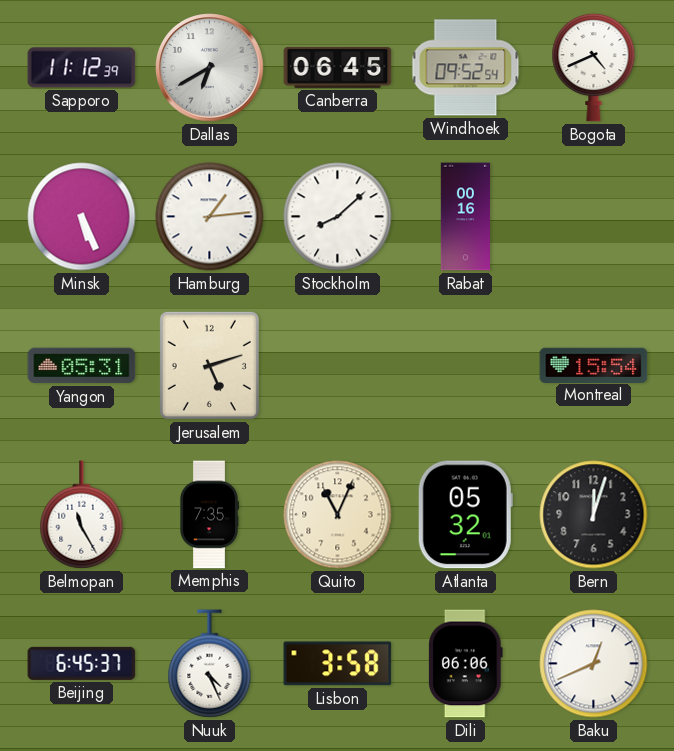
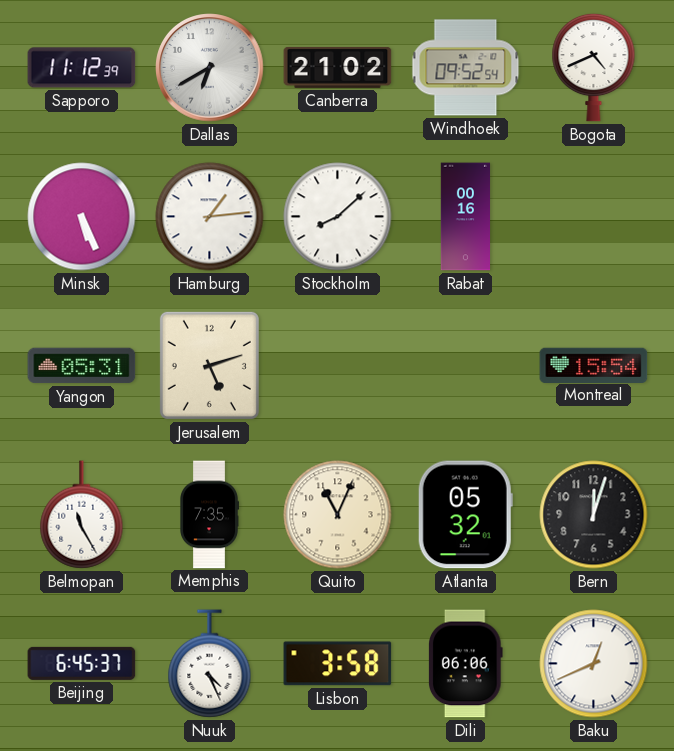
Canberra: 06:45 -> 21:02 (338, 67)
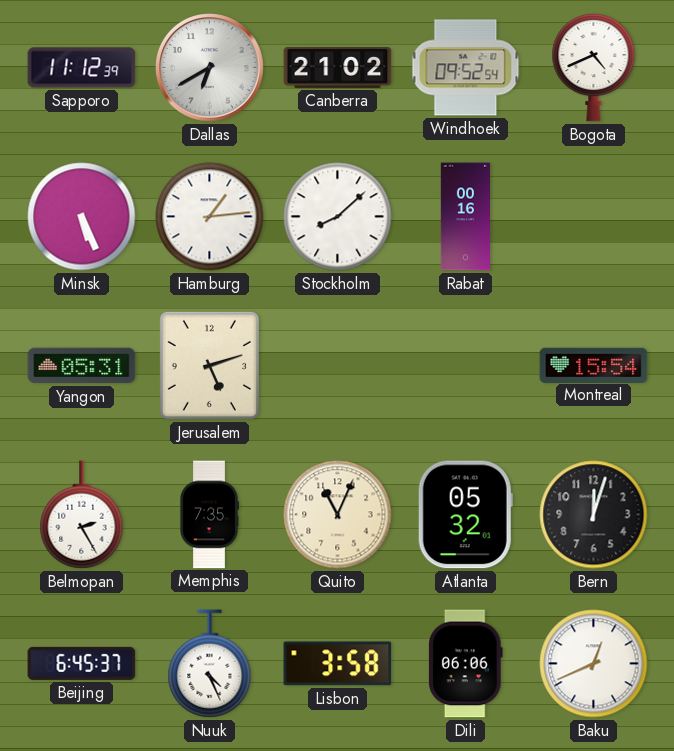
Belmopan: 11:25 -> 2:25 (82, 515)
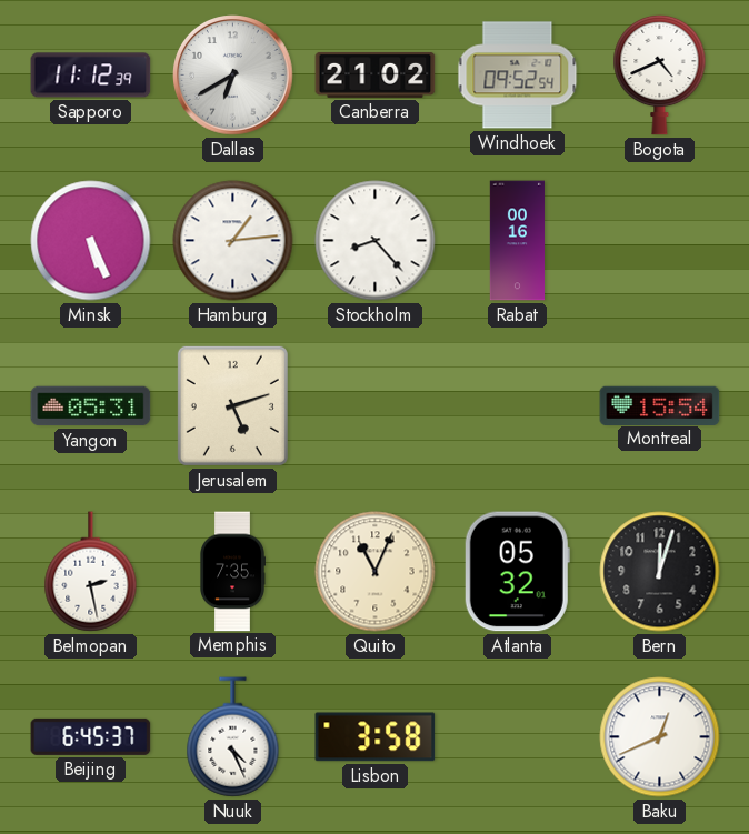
Stockholm: 8:08 -> 8:23 (376, 241)
Belmopan: 2:25 -> 2:28 (91, 572)
Dili: 06:06 -> none (466, 664)
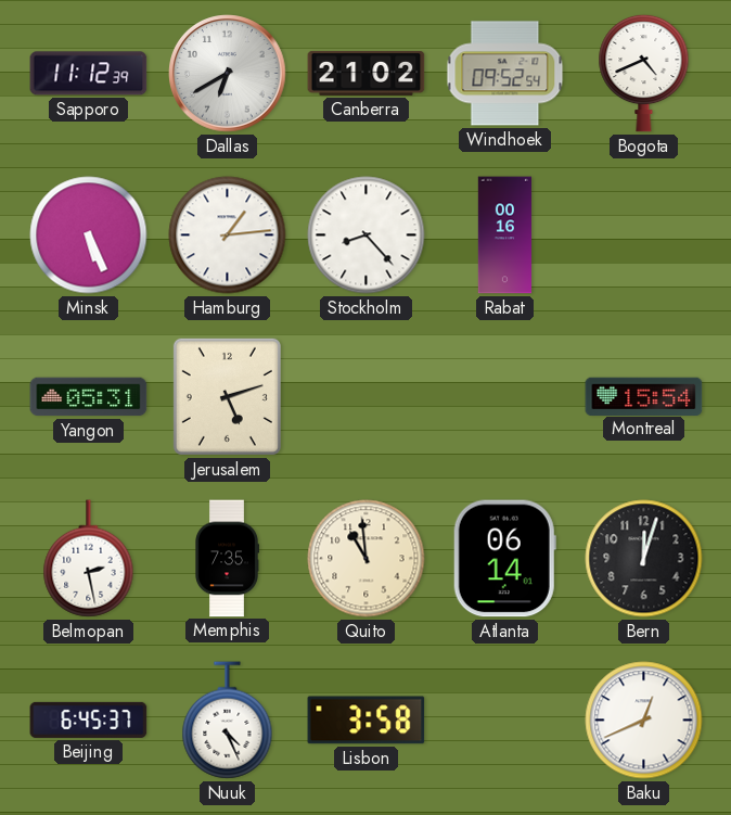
Quito: 11:04 -> 10:59 (367, 559)
Atlanta: 05:32 -> 06:14 (504, 559)
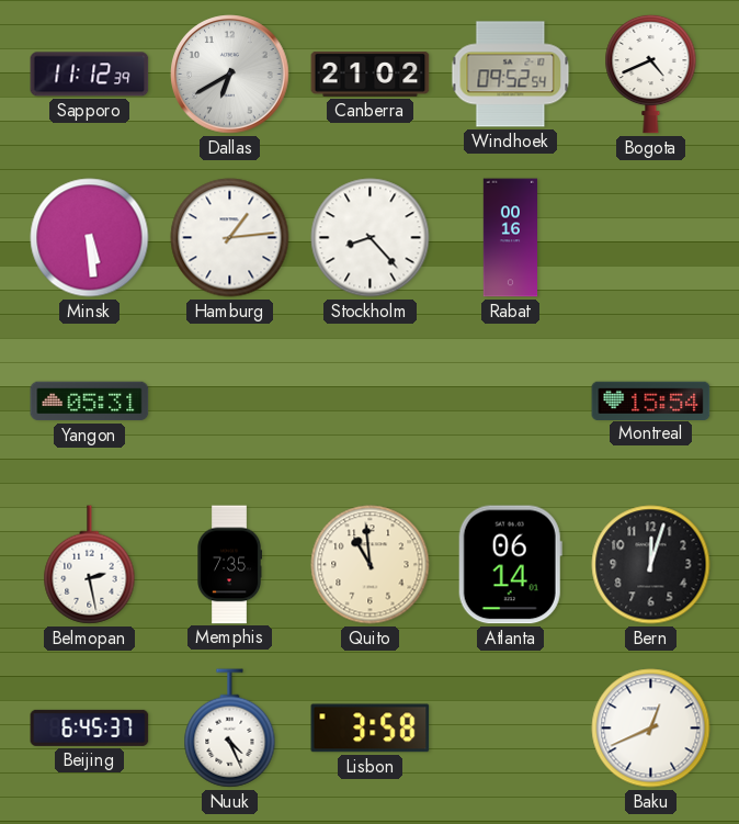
Minsk: 5:26 -> 5:29 (90, 238)
Jerusalem: 5:12 -> none (227, 396)
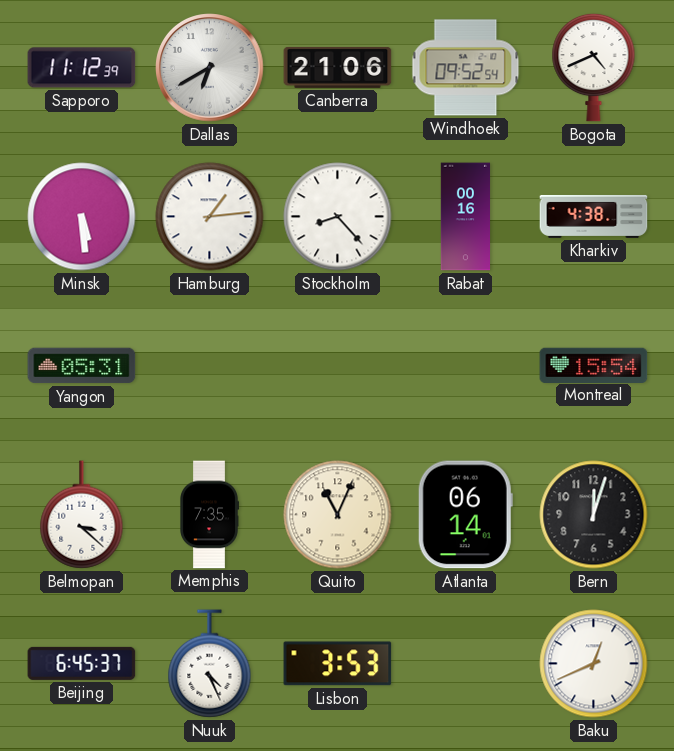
Canberra: 21:02 -> 21:06 (338, 67)
Kharkiv: none -> 4:38 (594, 216)
Belmopan: 2:28 -> 3:22 (82, 515)
Quito: 10:59 -> 11:04 (338, 515)
Lisbon: 3:58 -> 3:53 (338, 664)
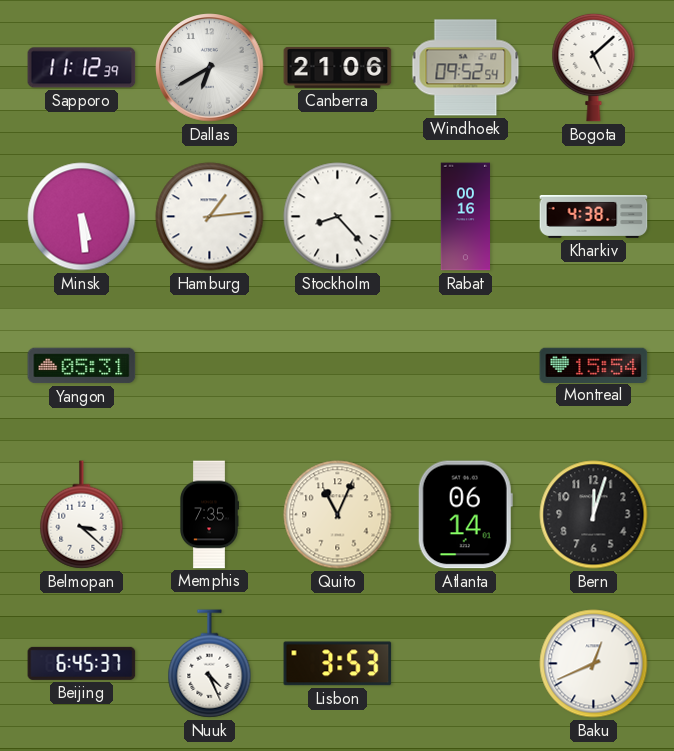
Bogota: 4:41 -> 5:08 (594, 67)
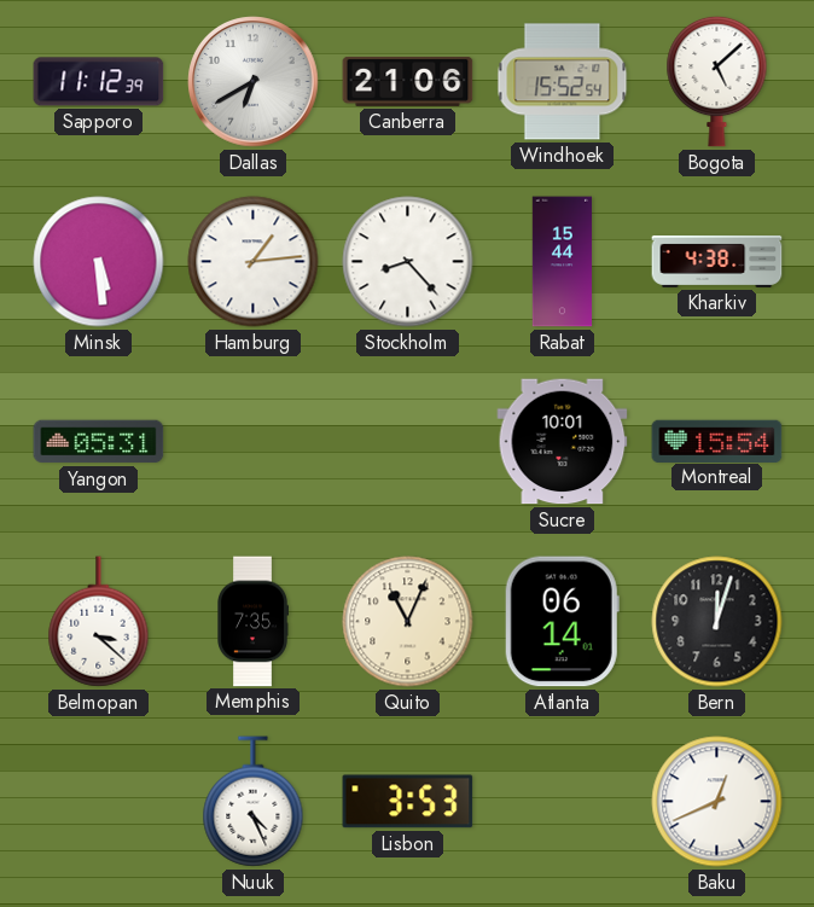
Windhoek: 09:52 -> 15:52 (563, 82)
Rabat: 00:16 -> 15:44 (563, 262)
Sucre: none -> 10:01 (563, 442)
Beijing: 6:45 -> none (82, 663)
